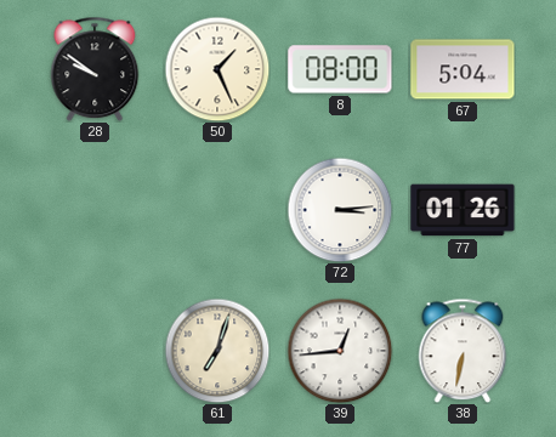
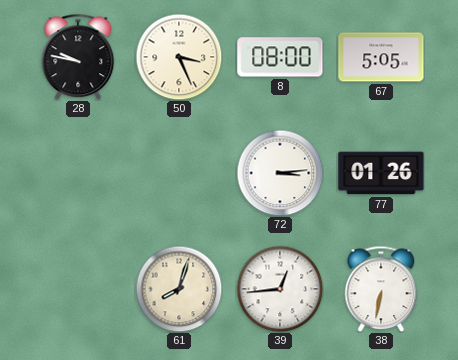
28: 9:51 -> 9:47 (78, 57)
50: 1:26 -> 3:26 (179, 57)
67: 5:04 -> 5:05 (381, 57)
61: 7:03 -> 8:03 (179, 289)
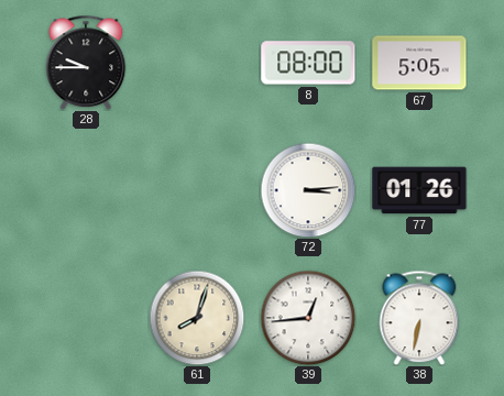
28: 9:47 -> 9:45 (86, 63)
50: 3:26 -> none (179, 57)
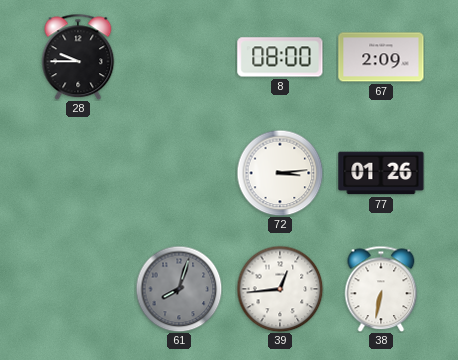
67: 5:05 -> 2:09 (381, 57)
61 dial: cream -> grey (179, 289)
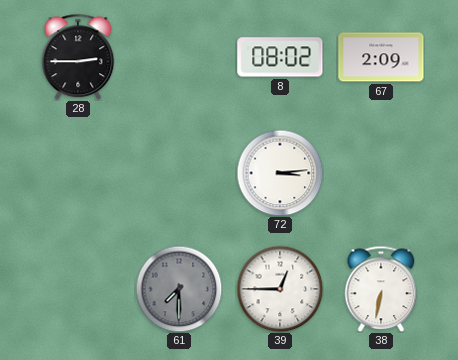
28: 9:45 -> 2:45 (78, 57)
8: 08:00 -> 08:02 (280, 57)
77: 01:26 -> none (381, 173)
61: 8:03 -> 7:30 (179, 289)
39: 12:44 -> 12:45 (280, 289)
